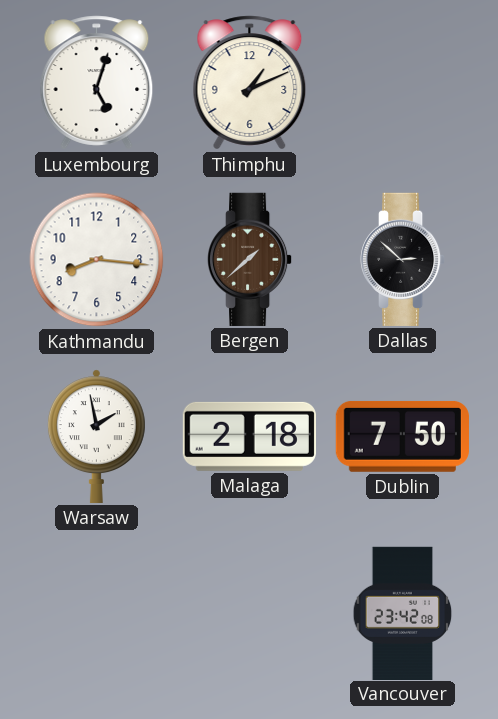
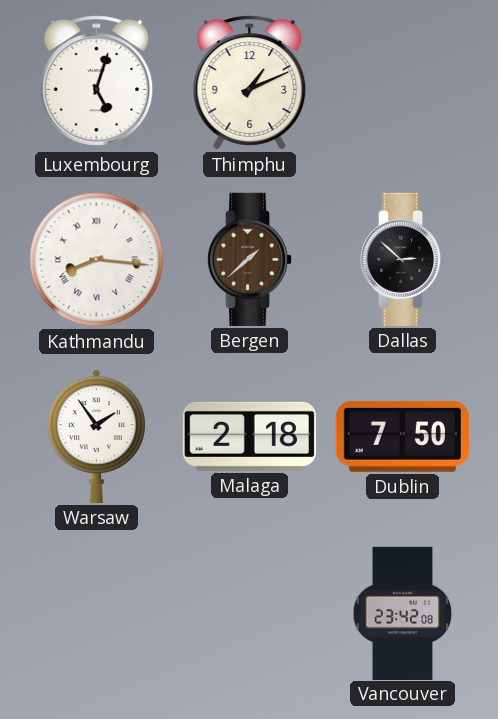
Kathmandu numerals: Arabic -> Roman (97, 260)
Warsaw: 1:58 -> 1:54 (96, 436)
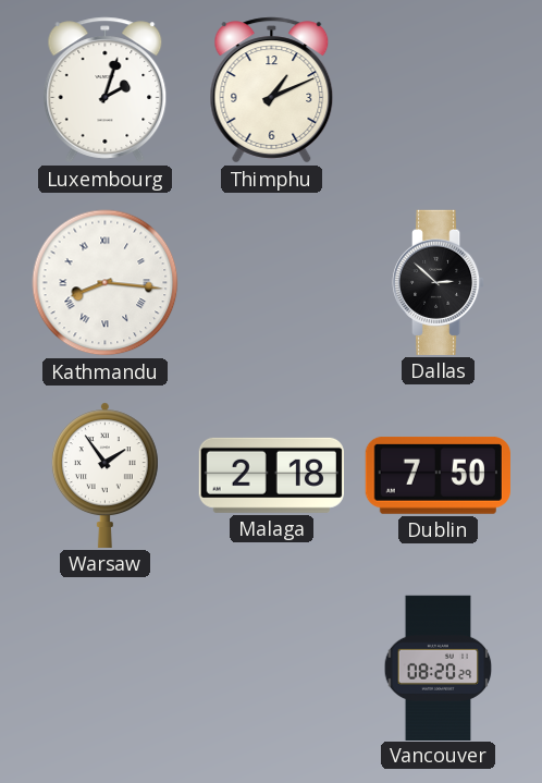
Luxembourg: 5:03 -> 2:03 (106, 90)
Bergen: 1:38 -> none (250, 259)
Vancouver: 23:42 -> 08:20 (439, 668)
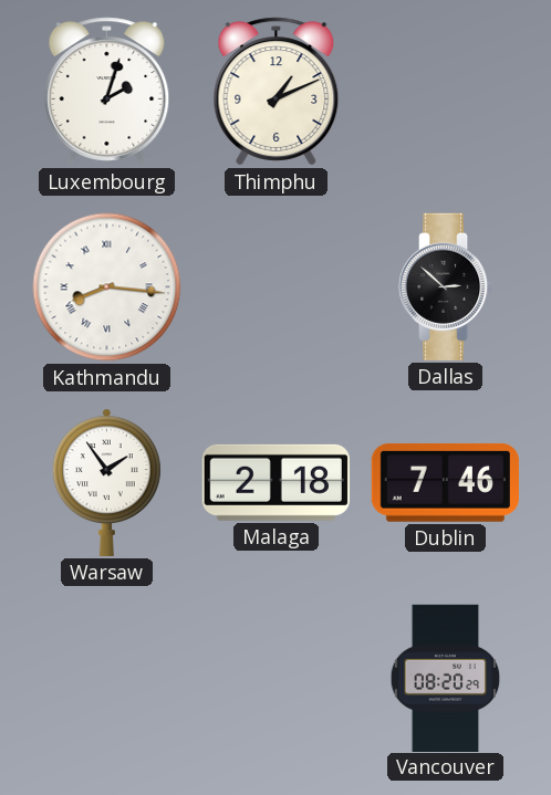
Dublin: 7:50 -> 7:46 (445, 482)
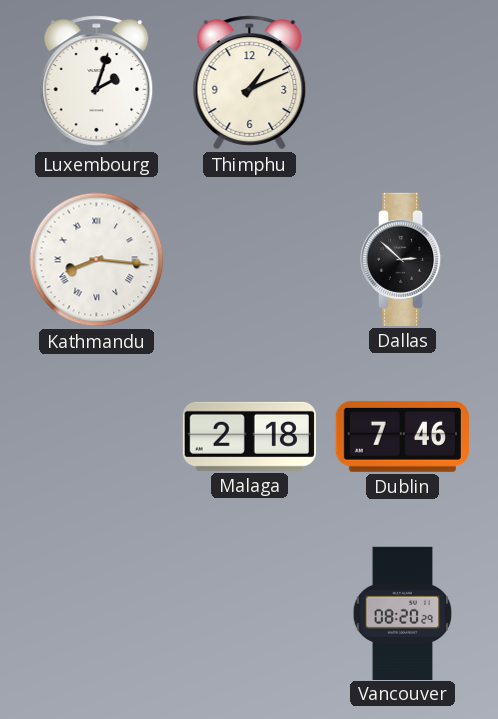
Warsaw: 1:54 -> none (106, 482)
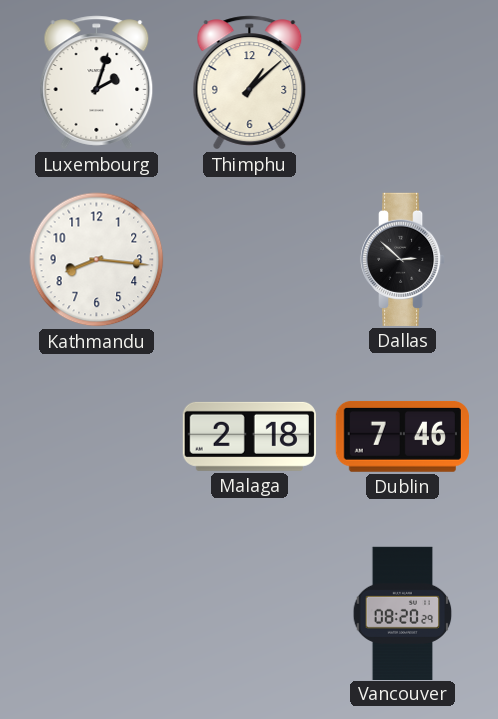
Thimphu: 1:11 -> 1:08 (250, 83)
Kathmandu numerals: Roman -> Arabic (97, 260)
